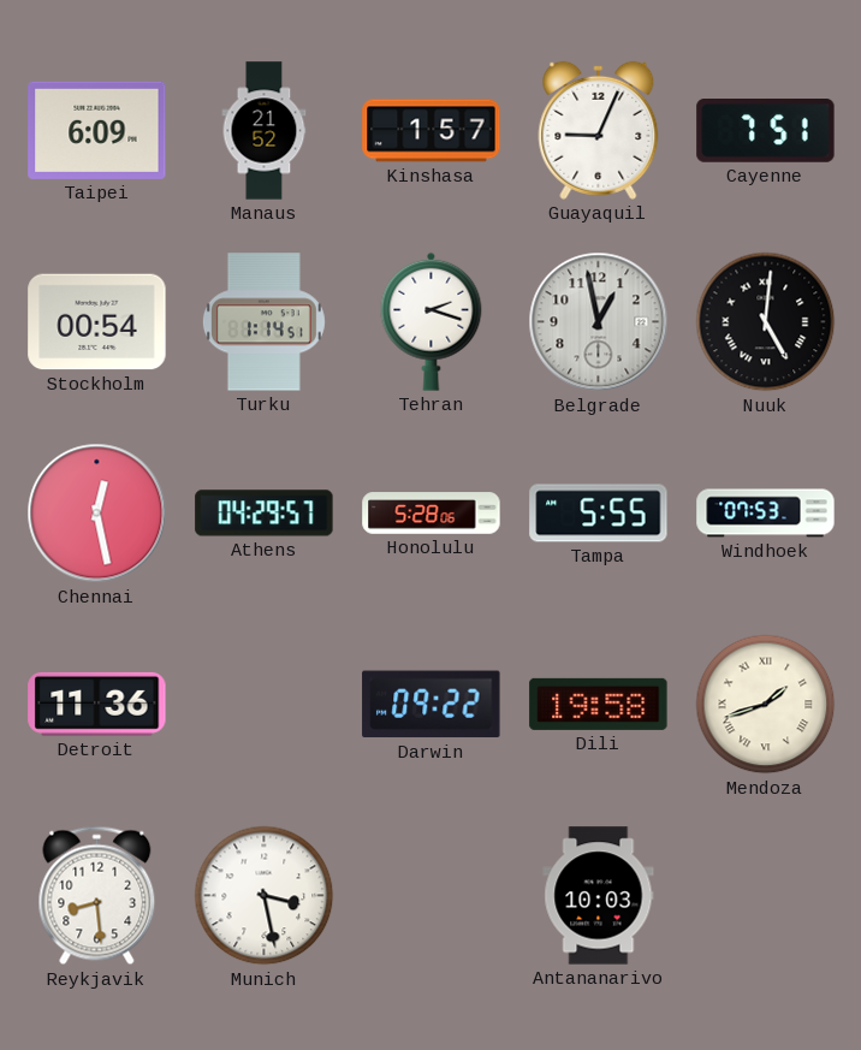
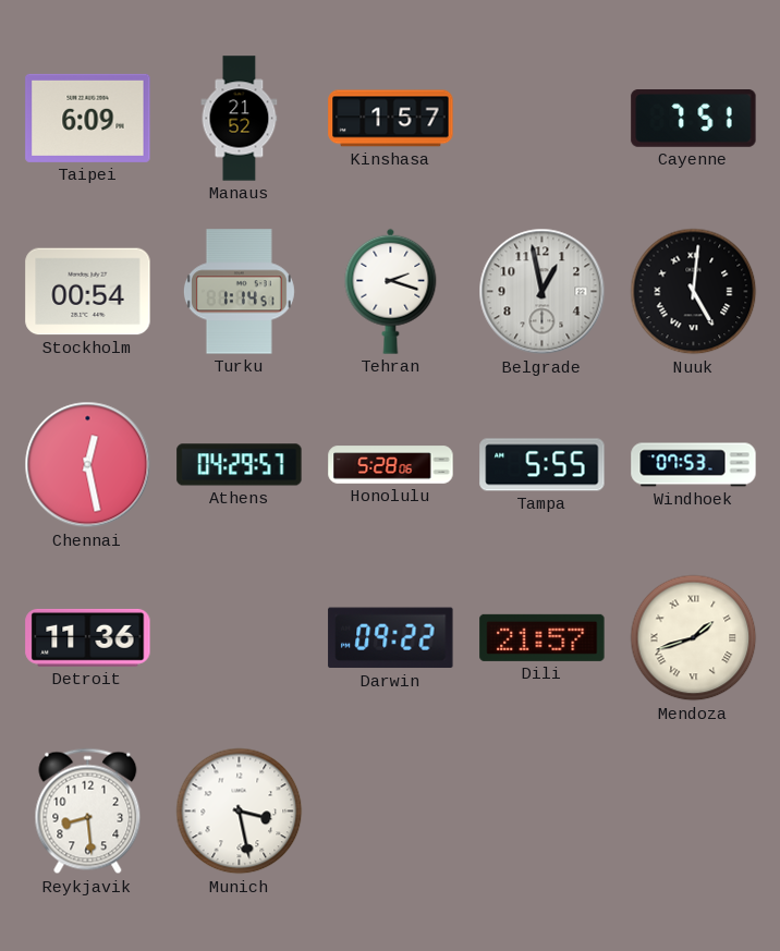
Guayaquil: 9:04 -> none (599, 130)
Dili: 19:58 -> 21:57 (543, 637)
Antananarivo: 10:03 -> none (599, 896)
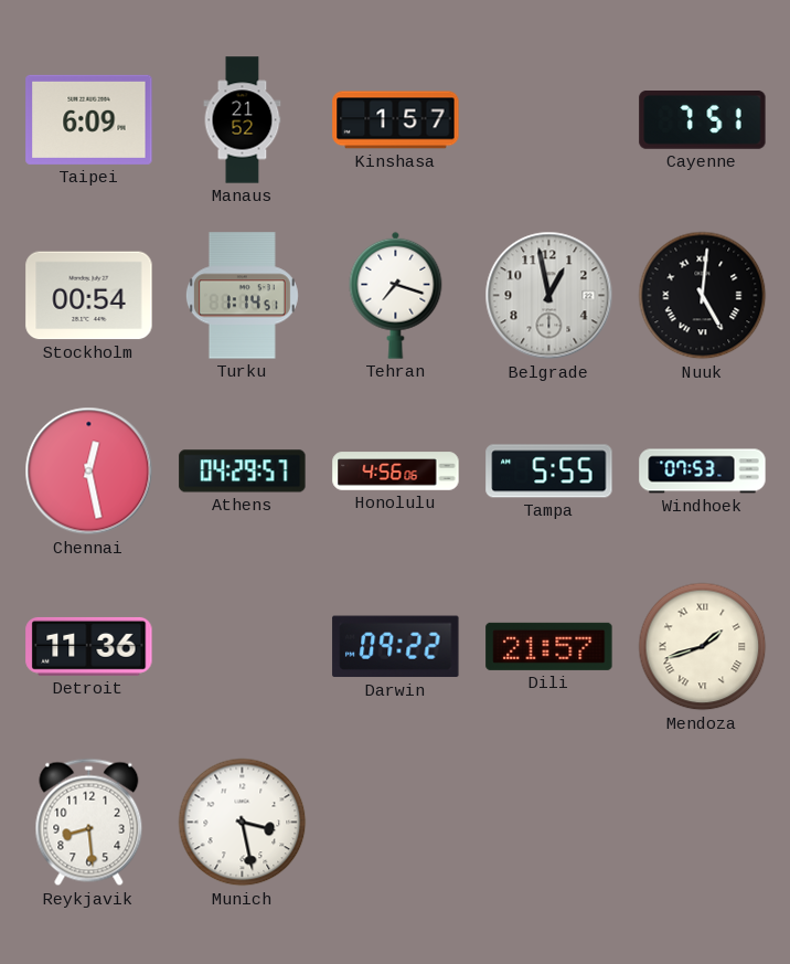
Tehran: 2:18 -> 7:18 (396, 295)
Honolulu: 5:28 -> 4:56 (396, 472)
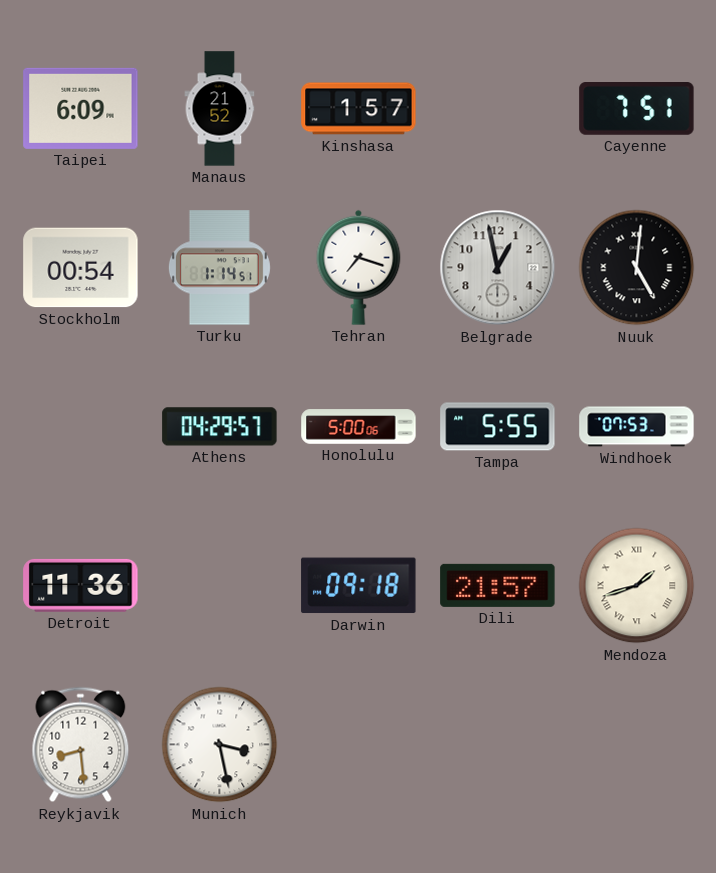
Chennai: 12:28 -> none (89, 472)
Honolulu: 4:56 -> 5:00 (359, 427)
Darwin: 09:22 -> 09:18 (359, 586)
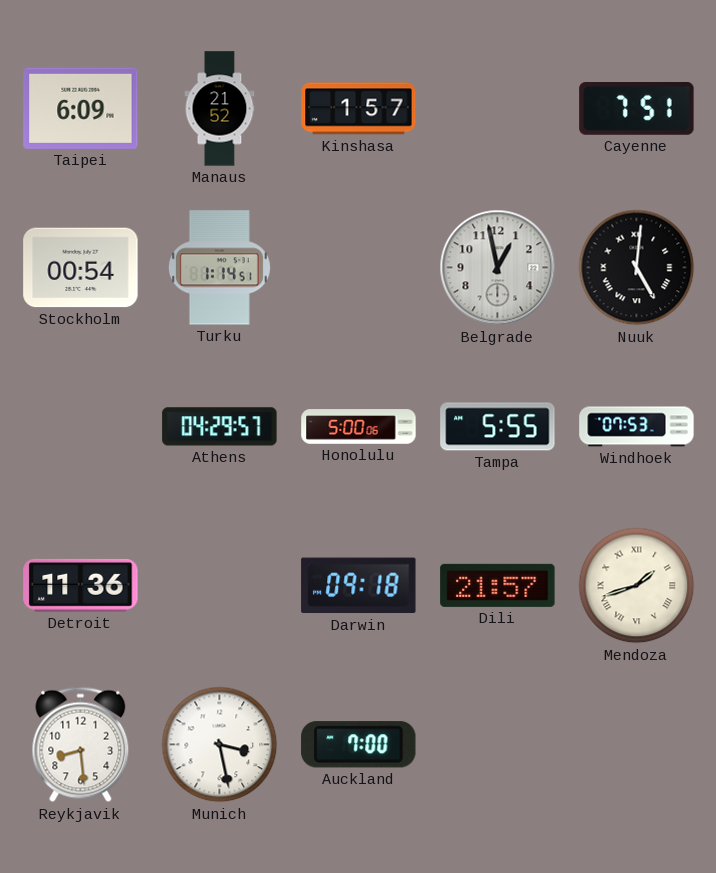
Tehran: 7:18 -> none (359, 267)
Auckland: none -> 7:00 (359, 745)
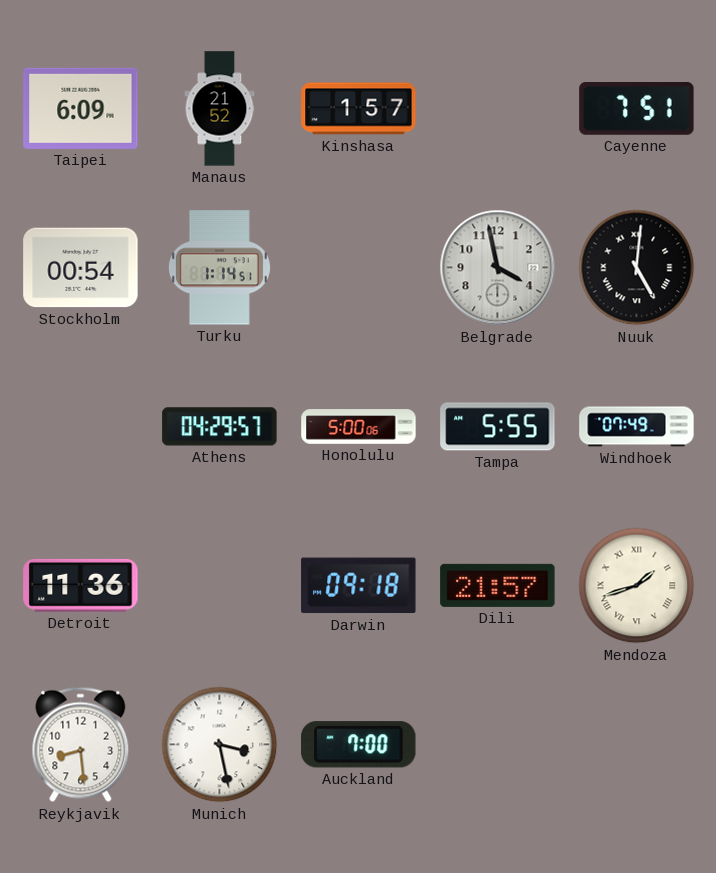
Belgrade: 12:58 -> 3:58 (498, 268)
Windhoek: 07:53 -> 07:49 (637, 427)
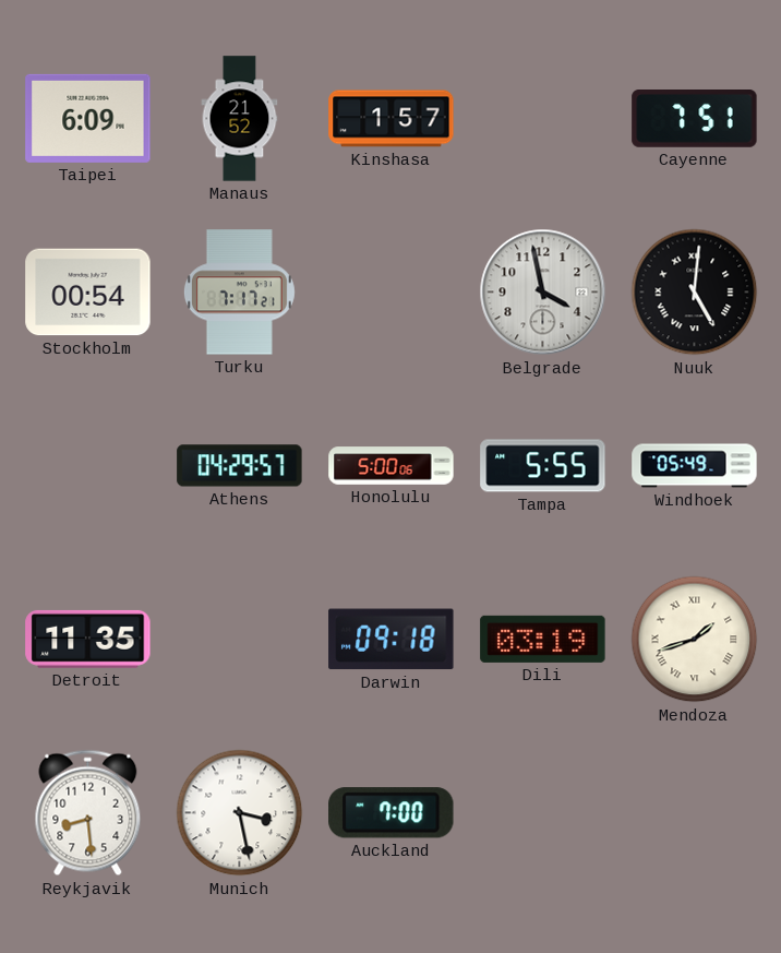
Turku: 1:14 -> 7:17 (239, 293)
Windhoek: 07:49 -> 05:49 (695, 466)
Detroit: 11:36 -> 11:35 (88, 639)
Dili: 21:57 -> 03:19 (543, 639)
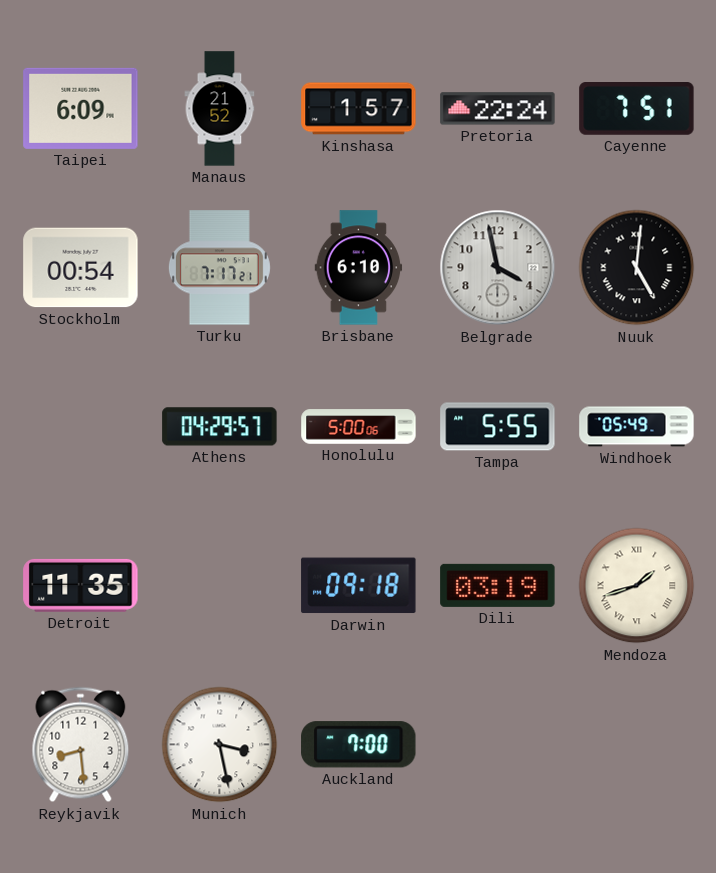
Pretoria: none -> 22:24 (498, 109)
Brisbane: none -> 6:10 (359, 268)
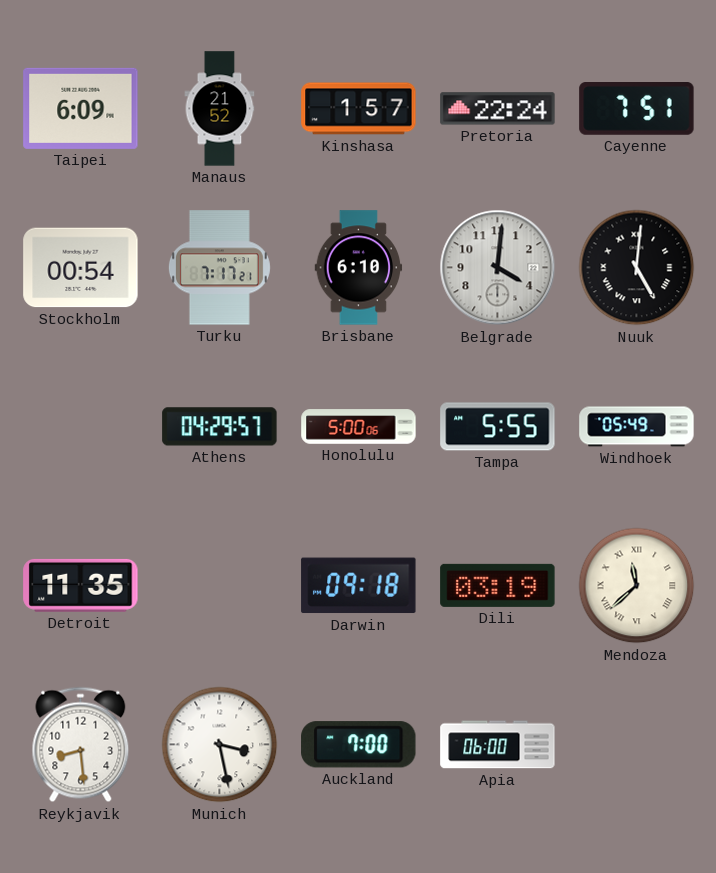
Belgrade: 3:58 -> 4:01 (498, 268)
Mendoza: 1:42 -> 11:38 (637, 586)
Apia: none -> 06:00 (498, 745)
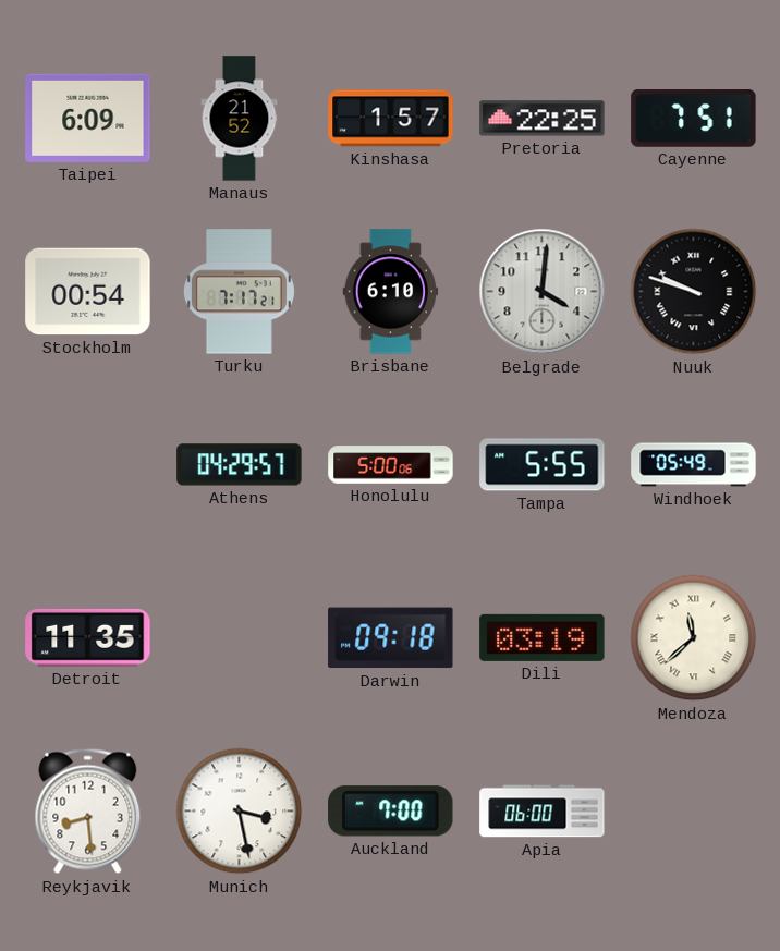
Pretoria: 22:24 -> 22:25 (543, 119)
Nuuk: 5:01 -> 9:48 (694, 292)
